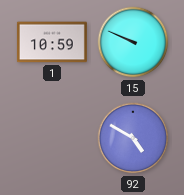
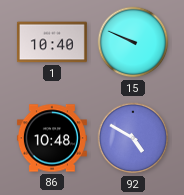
1: 10:59 -> 10:40 (52, 42)
86: none -> 10:48 (52, 138)
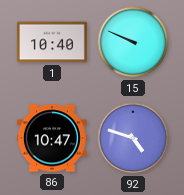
86: 10:48 -> 10:47 (52, 138)
92: 4:50 -> 4:48 (133, 138)
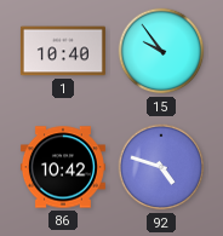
15: 9:49 -> 9:54 (161, 51)
86: 10:47 -> 10:42 (63, 167)
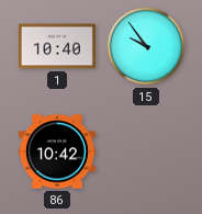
92: 4:48 -> none (161, 167)
